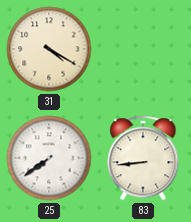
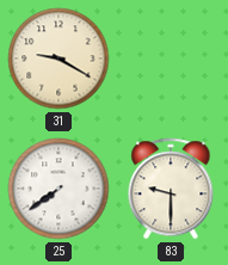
31: 4:20 -> 9:20 (58, 58)
83: 8:44 -> 9:30 (171, 189)
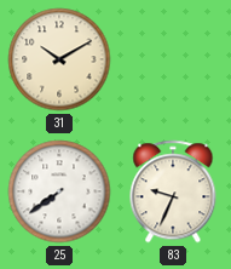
31: 9:20 -> 10:10 (59, 59)
83: 9:30 -> 9:34 (173, 191)
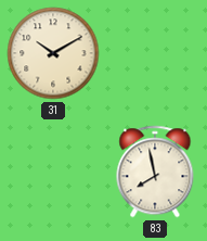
25: 7:39 -> none (59, 191)
83: 9:34 -> 7:58 (155, 172)
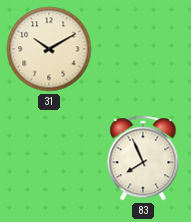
83: 7:58 -> 7:56 (143, 158)
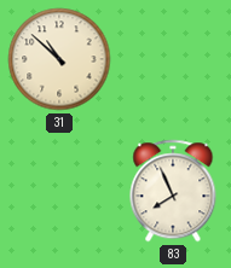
31: 10:10 -> 10:52 (59, 59)
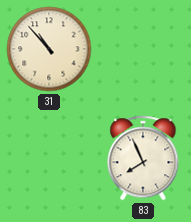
31: 10:52 -> 10:53 (49, 49)
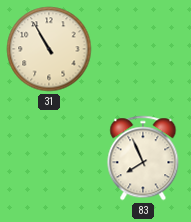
31: 10:53 -> 10:55 (49, 49)
